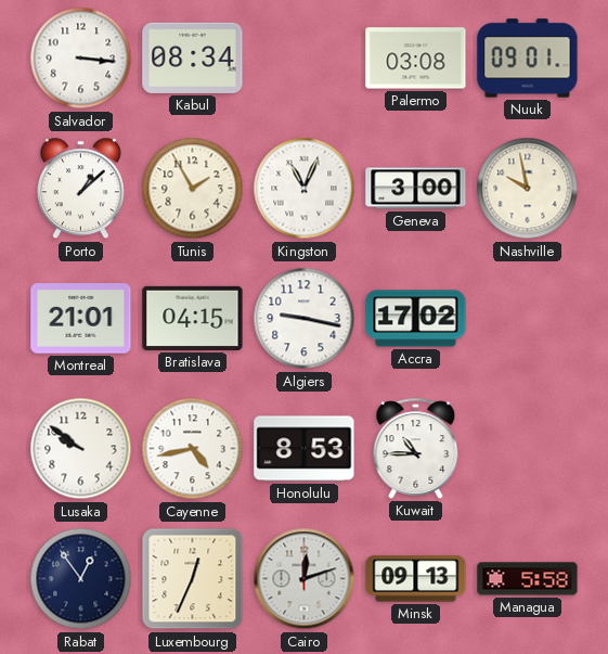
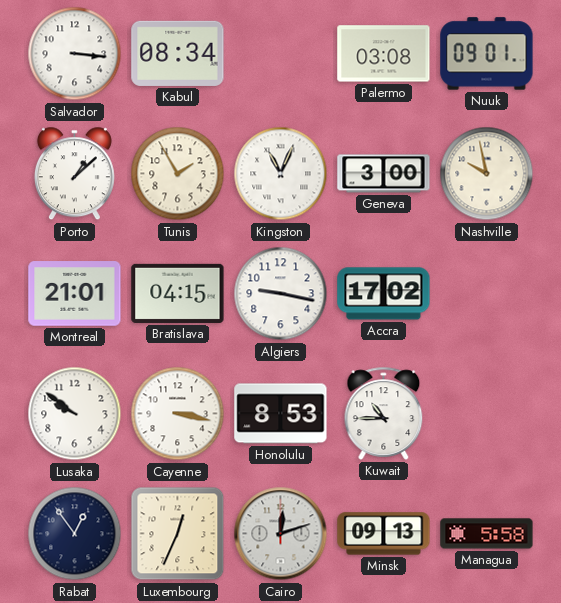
Cayenne: 4:43 -> 3:17 (178, 414)
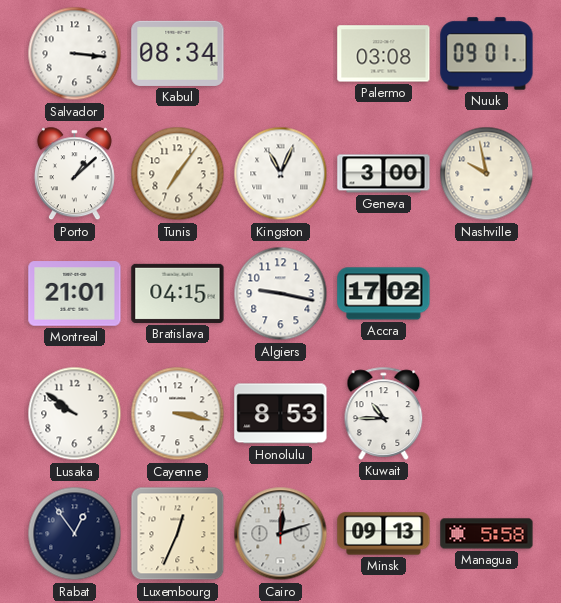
Tunis: 1:55 -> 7:06 (178, 174)
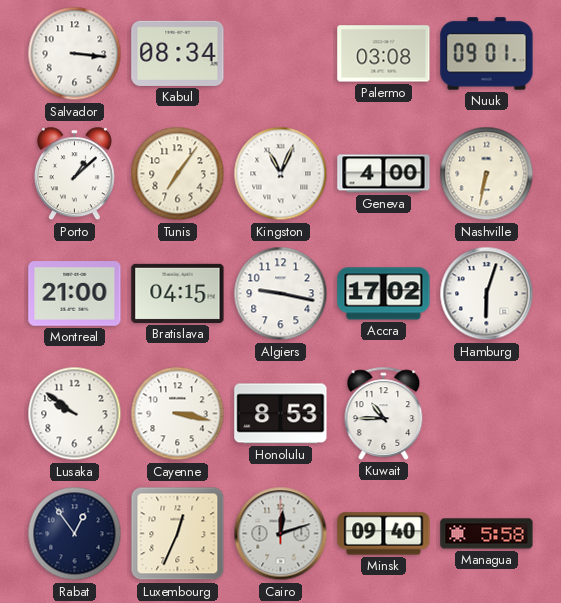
Geneva: 3:00 -> 4:00 (384, 174)
Nashville: 9:58 -> 6:32 (487, 174)
Montreal: 21:01 -> 21:00 (75, 294)
Hamburg: none -> 6:03 (487, 294)
Minsk: 09:13 -> 09:40 (384, 534)
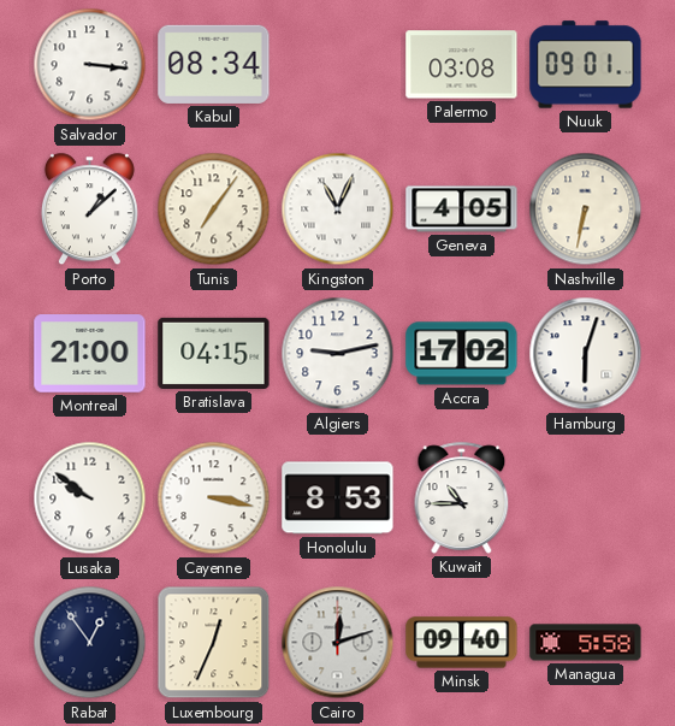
Geneva: 4:00 -> 4:05 (462, 209)
Algiers: 9:17 -> 9:13 (338, 354)
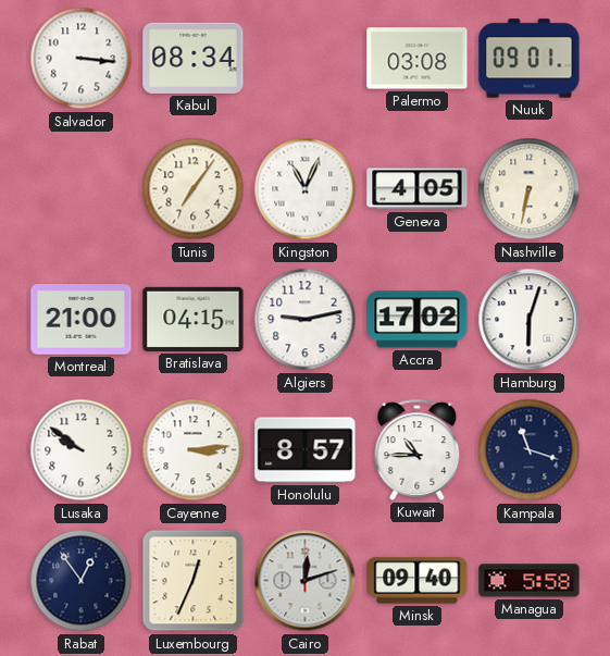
Porto: 1:08 -> none (89, 209)
Cayenne: 3:17 -> 3:14 (194, 450)
Honolulu: 8:53 -> 8:57 (306, 450)
Kampala: none -> 11:18 (530, 450)
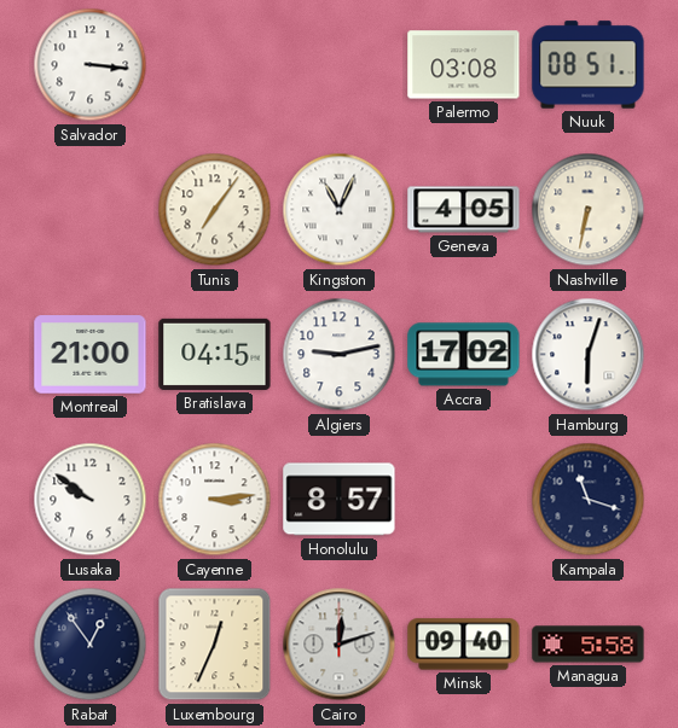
Kabul: 08:34 -> none (194, 58)
Nuuk: 09:01 -> 08:51 (589, 65)
Kuwait: 10:45 -> none (418, 449)
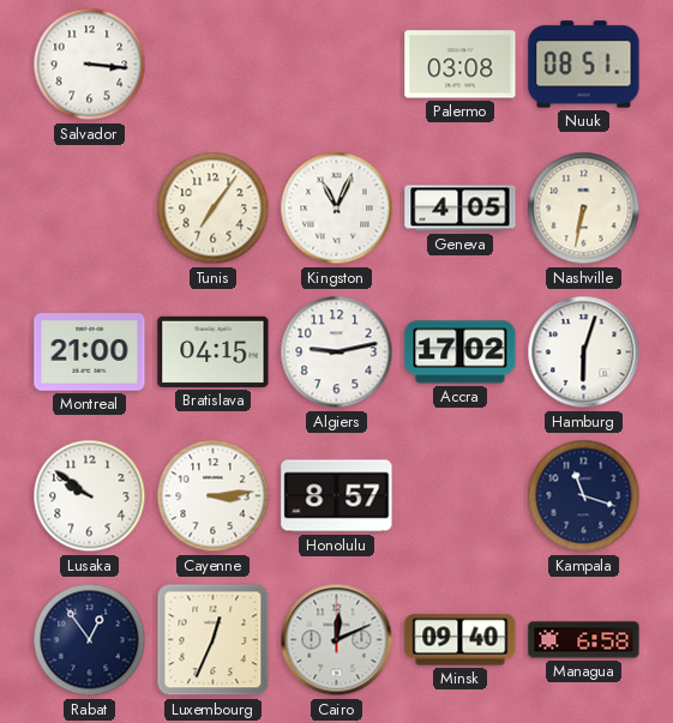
Cairo: 12:12 -> 12:11 (337, 640)
Managua: 5:58 -> 6:58 (584, 640)
